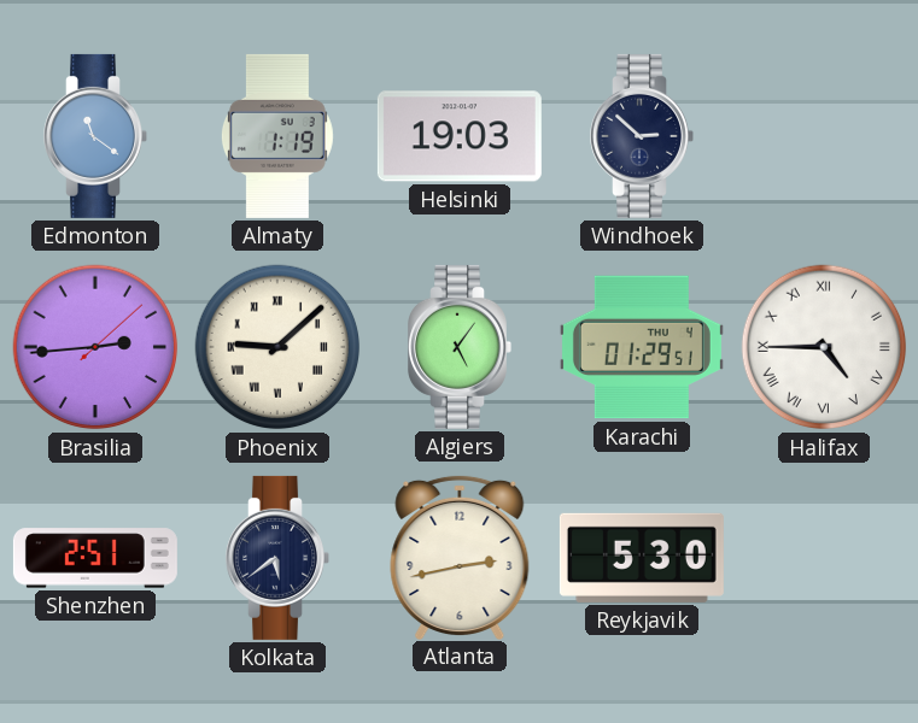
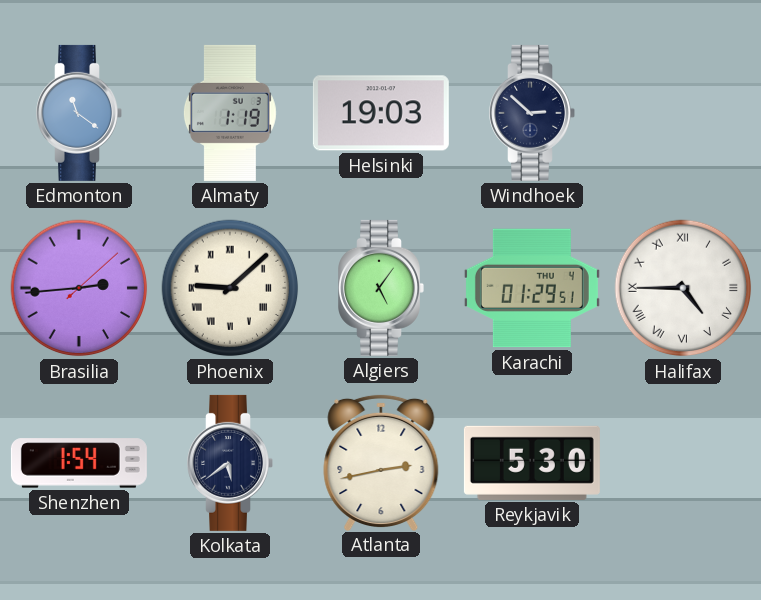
Shenzhen: 2:51 -> 1:54 (79, 463)
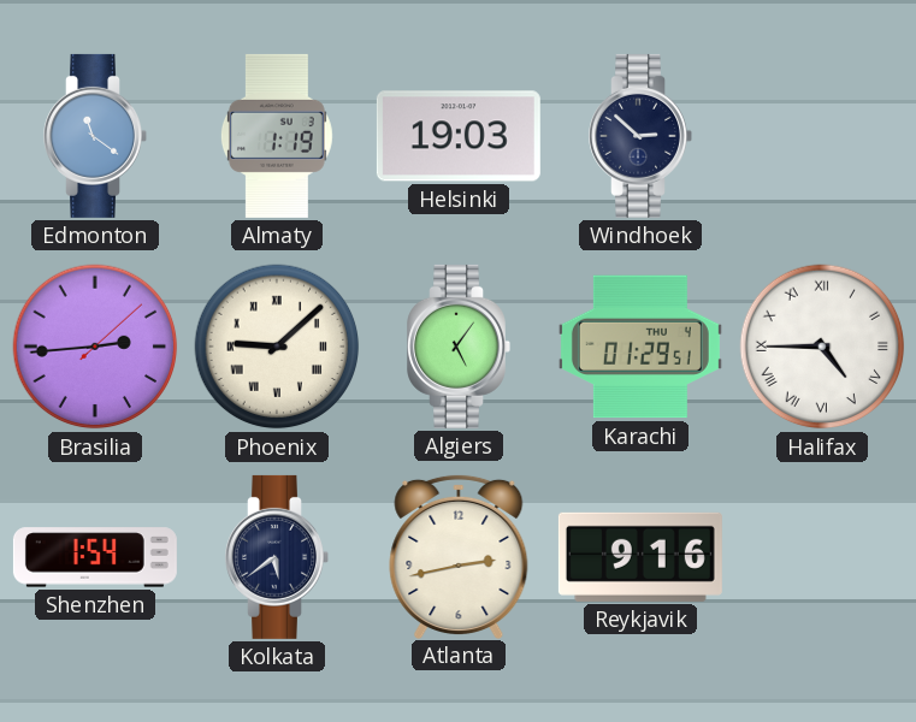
Reykjavik: 5:30 -> 9:16 (640, 557)
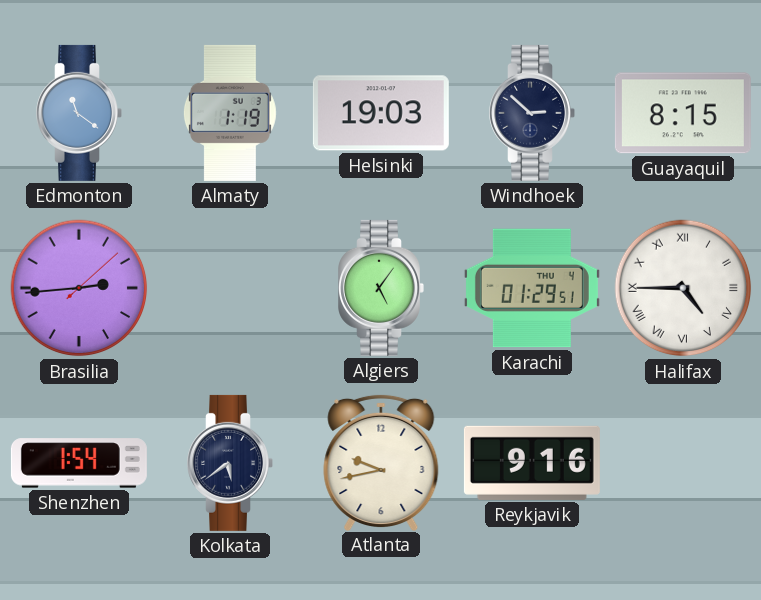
Guayaquil: none -> 8:15 (683, 113)
Phoenix: 9:08 -> none (277, 347)
Atlanta: 2:43 -> 9:43 (381, 462)
